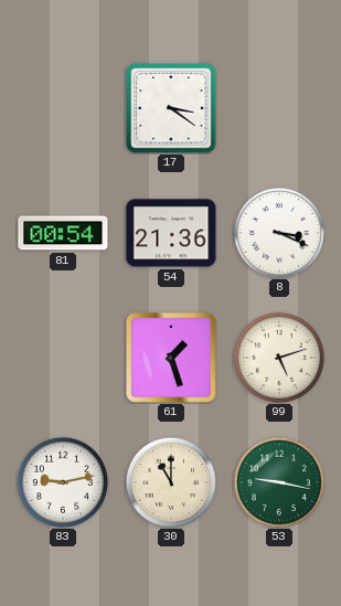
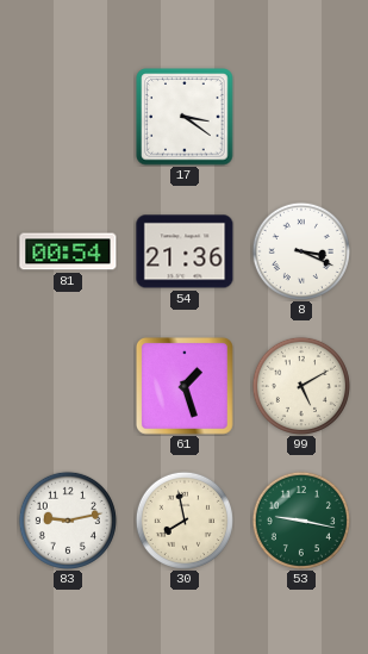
99: 5:12 -> 5:10 (301, 386)
30: 11:00 -> 7:58 (185, 521)
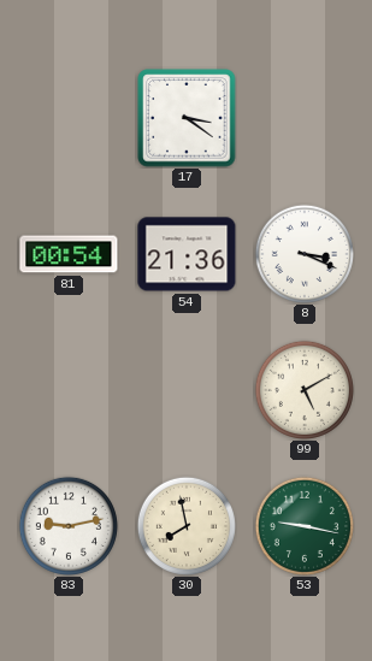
61: 1:27 -> none (185, 386)
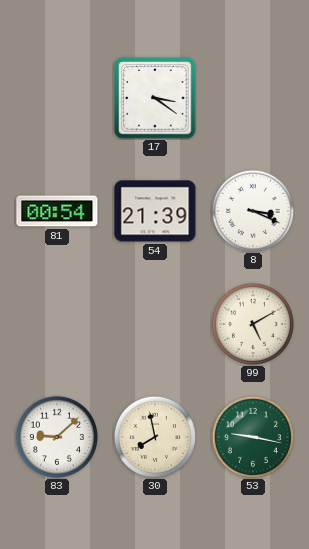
54: 21:36 -> 21:39 (155, 211)
83: 9:13 -> 9:08 (57, 437)
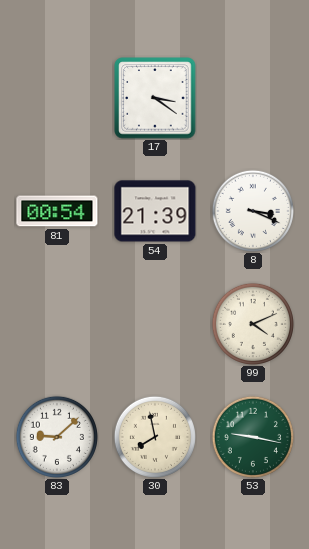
99: 5:10 -> 4:11 (253, 324)
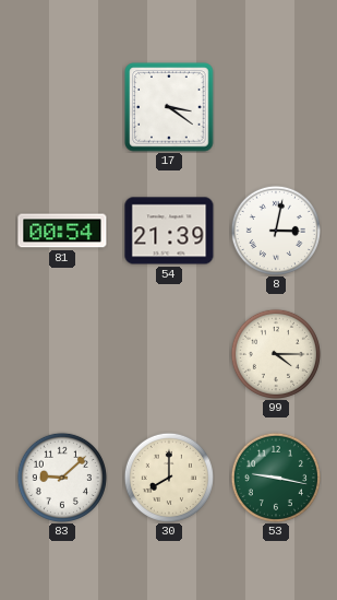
8: 3:19 -> 3:02 (276, 231)
99: 4:11 -> 4:15 (276, 354)
30: 7:58 -> 8:00 (169, 478)
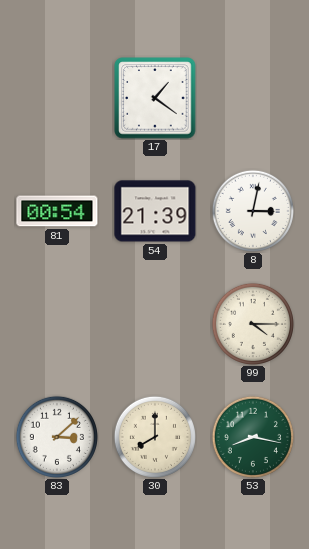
17: 3:21 -> 1:21 (155, 98)
83: 9:08 -> 3:08 (57, 437)
53: 9:17 -> 8:17 (253, 437)
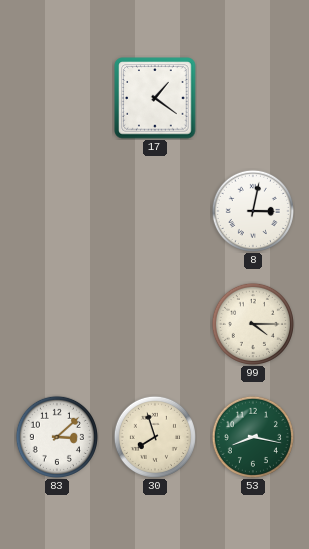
81: 00:54 -> none (57, 211)
54: 21:39 -> none (155, 211)
30: 8:00 -> 7:57 (155, 437)
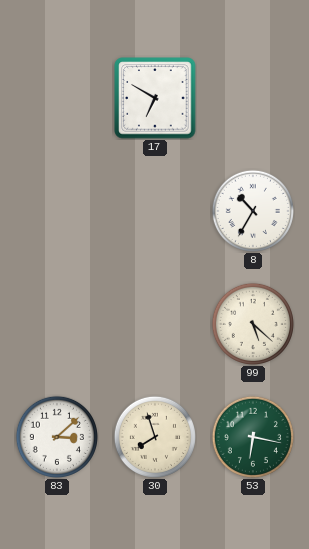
17: 1:21 -> 6:50 (155, 98)
8: 3:02 -> 10:35 (253, 211)
99: 4:15 -> 5:22 (253, 324)
53: 8:17 -> 6:17 (253, 437)
